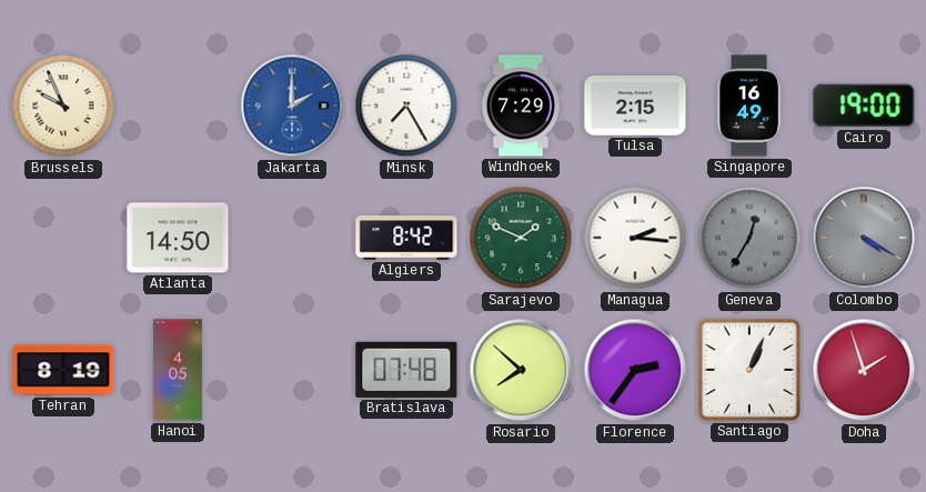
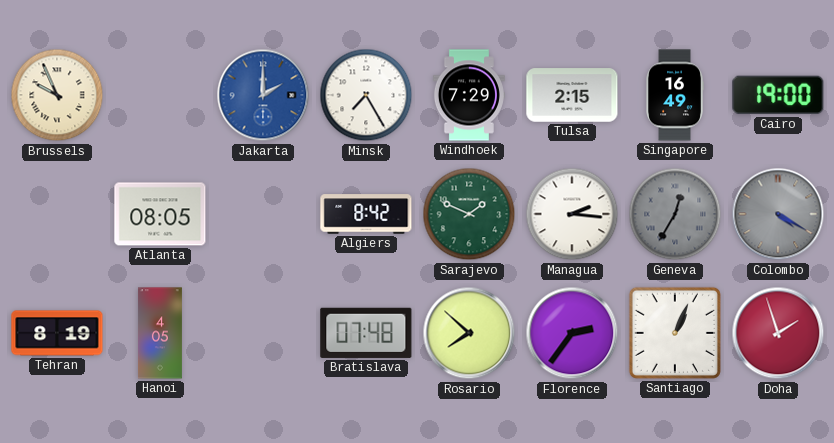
Atlanta: 14:50 -> 08:05 (160, 214)
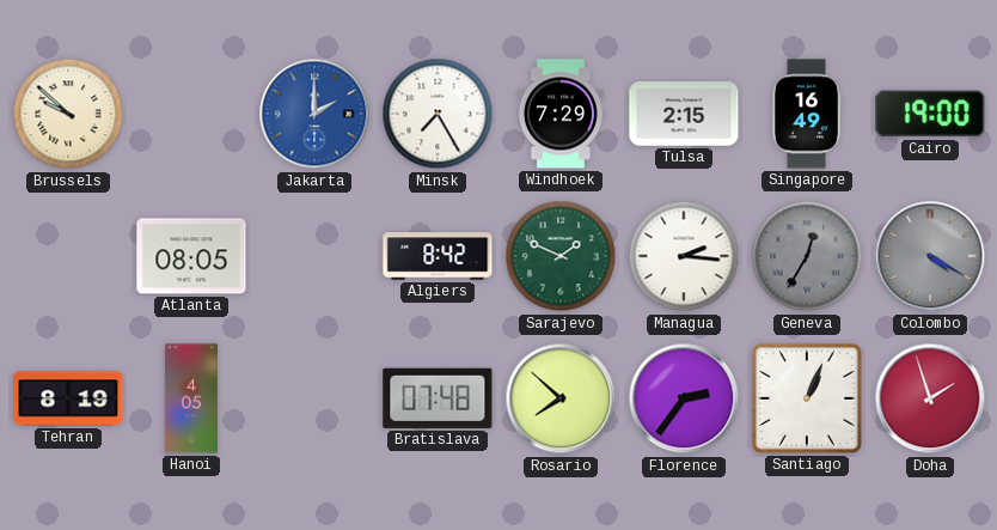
Brussels: 9:56 -> 9:52 (68, 114)
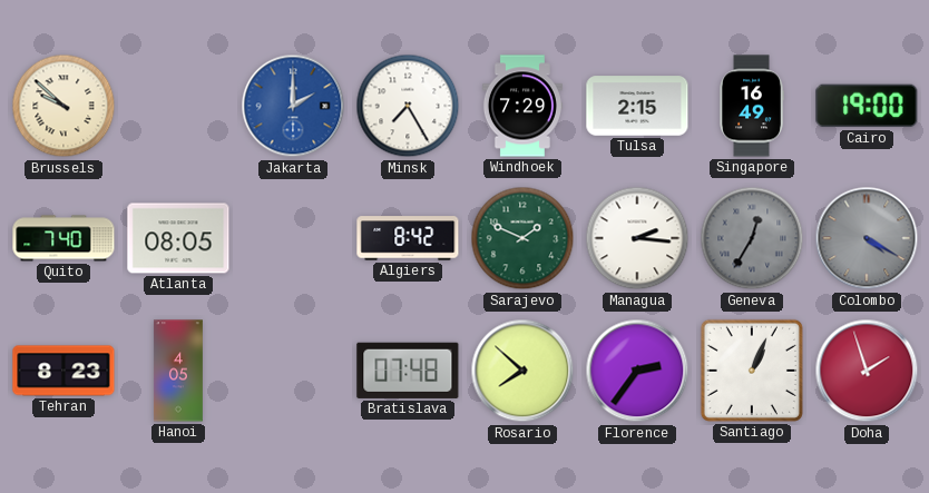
Quito: none -> 7:40 (63, 238)
Tehran: 8:19 -> 8:23 (63, 371)
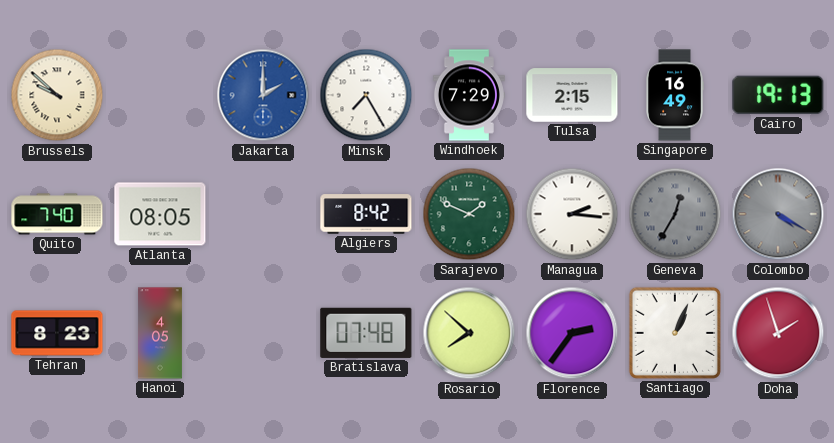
Cairo: 19:00 -> 19:13 (778, 95)
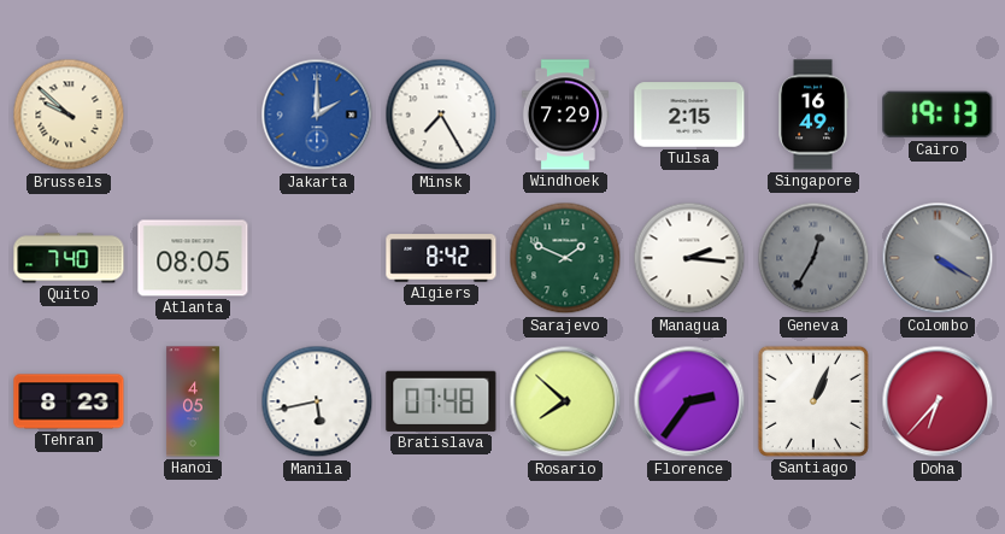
Manila: none -> 5:43 (317, 401)
Doha: 1:57 -> 6:37 (938, 401)
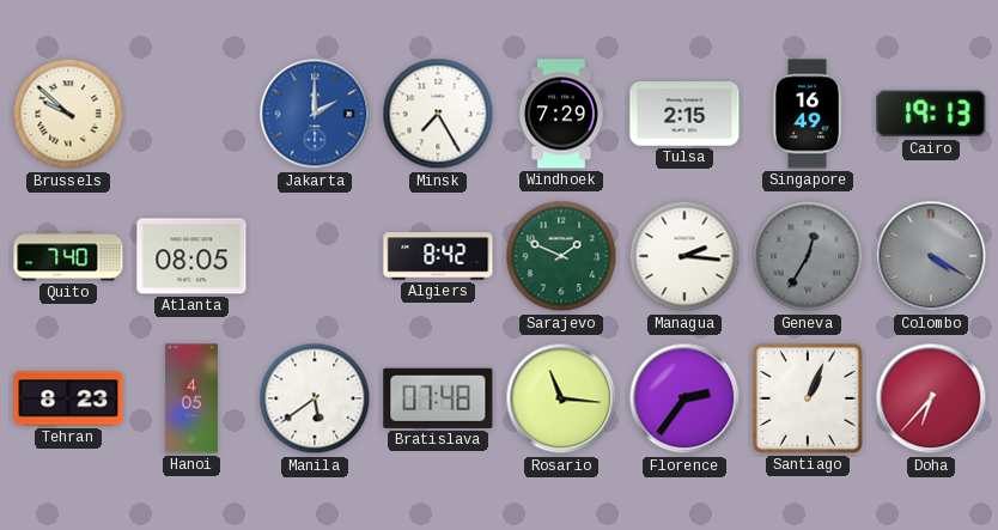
Manila: 5:43 -> 5:39 (315, 398)
Rosario: 7:52 -> 11:16 (561, 398)
